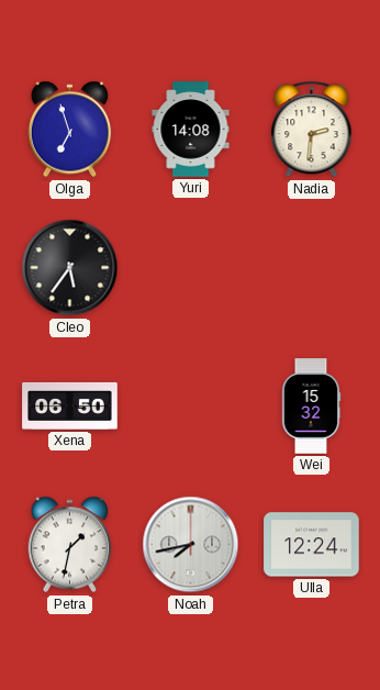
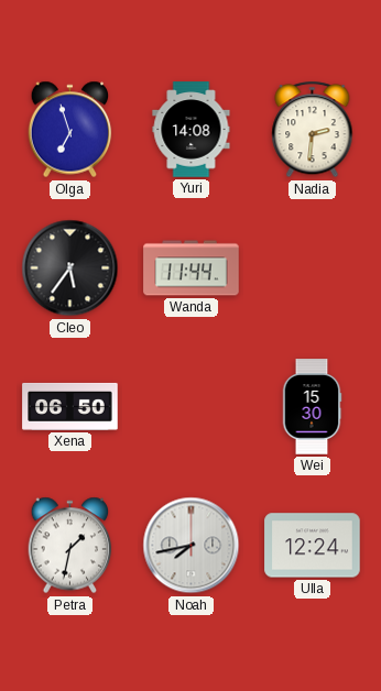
Wanda: none -> 11:44 (192, 268)
Wei: 15:32 -> 15:30 (312, 407)
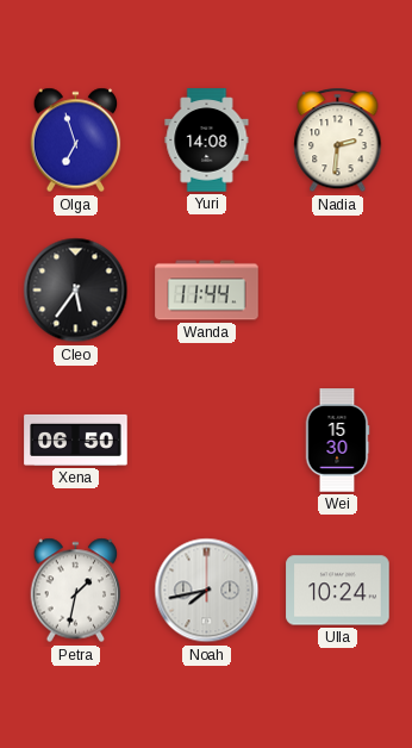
Ulla: 12:24 -> 10:24 (338, 591)
